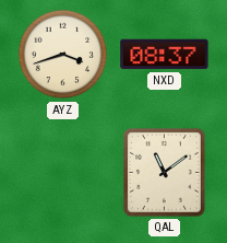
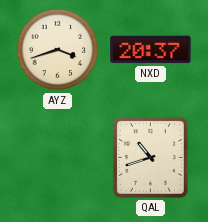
NXD: 08:37 -> 20:37 (151, 50)
QAL: 11:09 -> 10:42 (150, 157)
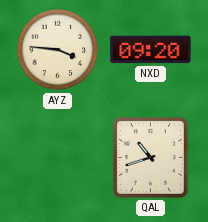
AYZ: 3:42 -> 3:46 (58, 50)
NXD: 20:37 -> 09:20 (151, 50)
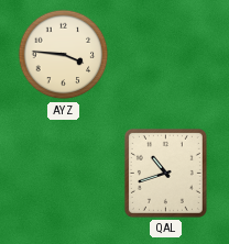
NXD: 09:20 -> none (151, 50)
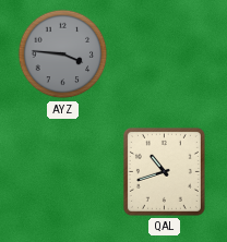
AYZ dial: cream -> grey (63, 55)
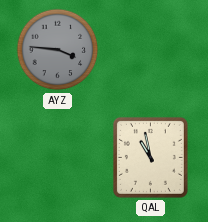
QAL: 10:42 -> 10:58 (150, 157)
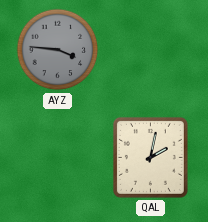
QAL: 10:58 -> 2:02 (150, 157)
